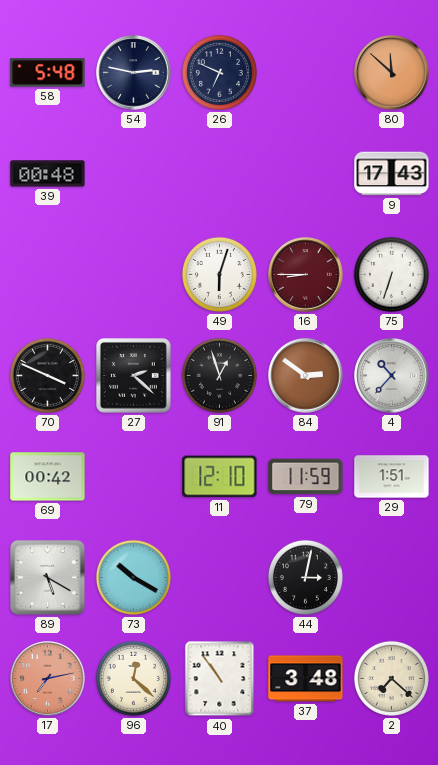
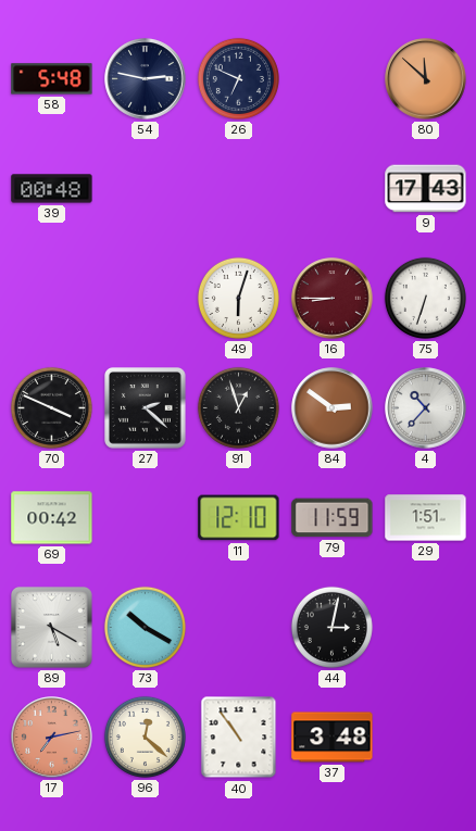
2: 7:22 -> none (391, 678)
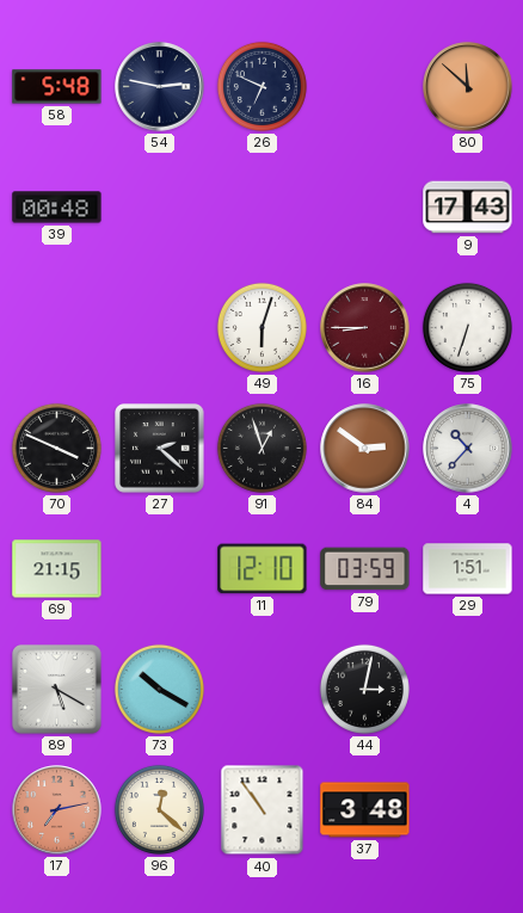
69: 00:42 -> 21:15 (57, 569)
79: 11:59 -> 03:59 (365, 569)
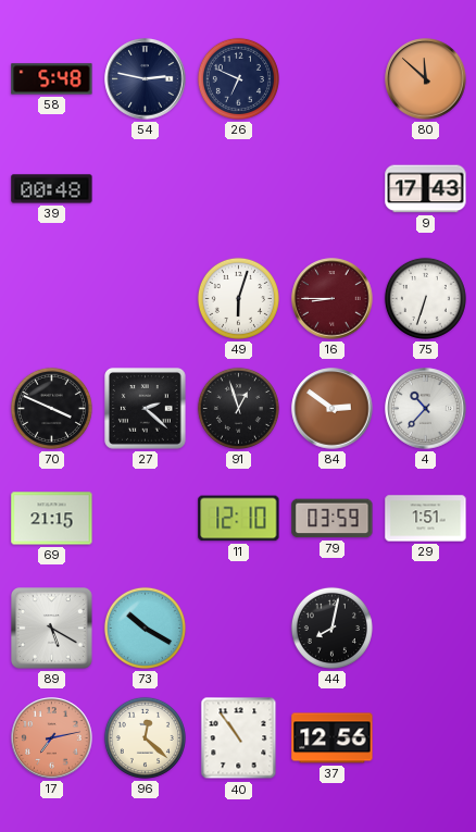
44: 3:02 -> 8:02 (331, 628)
37: 3:48 -> 12:56 (333, 738)
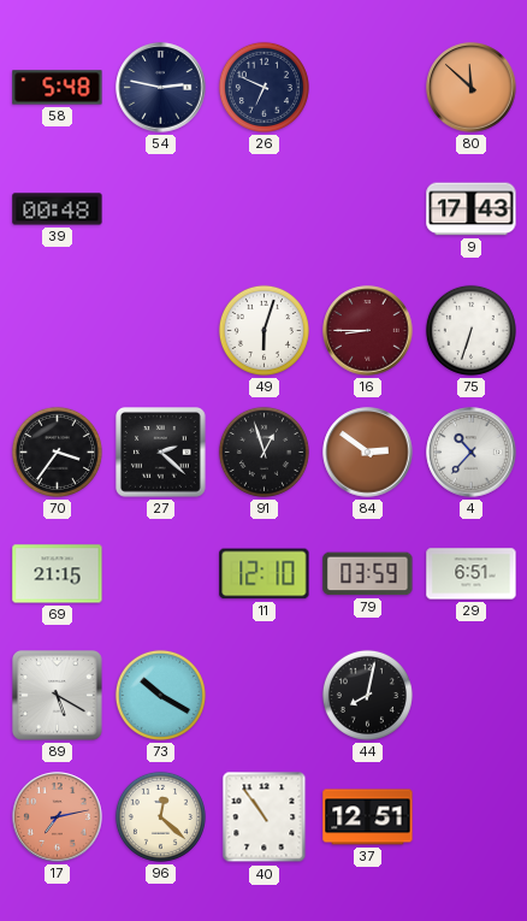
70: 3:49 -> 3:36 (57, 451)
29: 1:51 -> 6:51 (472, 574)
37: 12:56 -> 12:51 (368, 817)
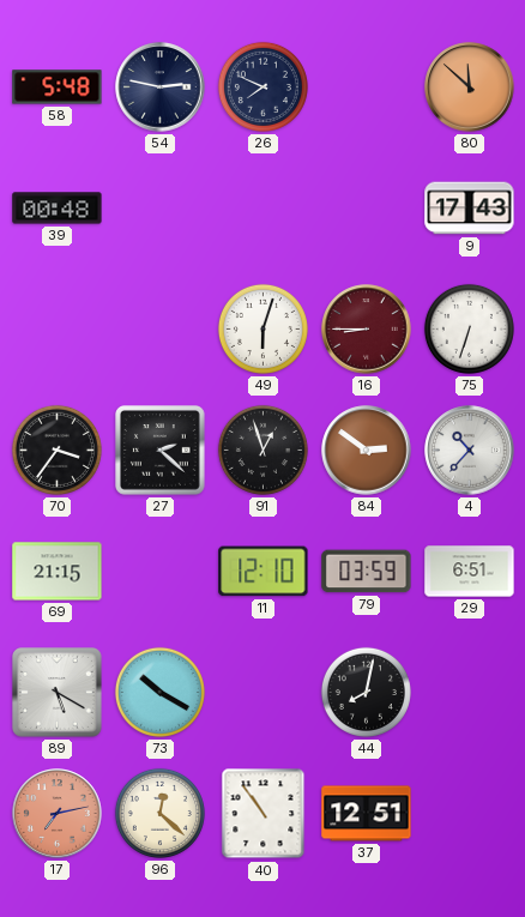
26: 6:49 -> 7:49 (262, 86)
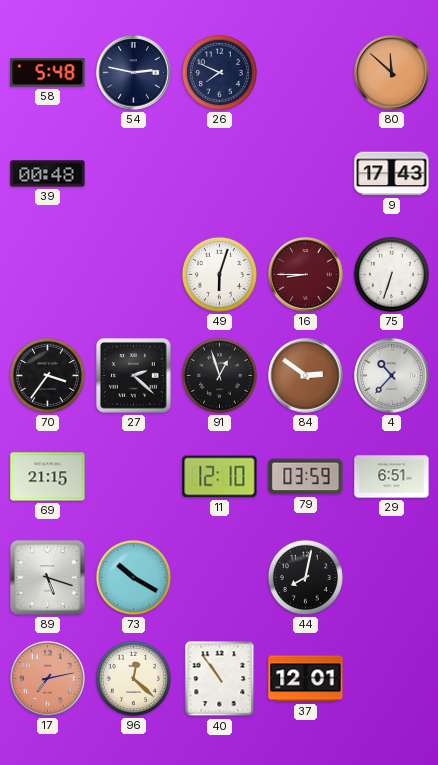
89: 5:20 -> 5:18 (48, 578)
37: 12:51 -> 12:01 (306, 679)
